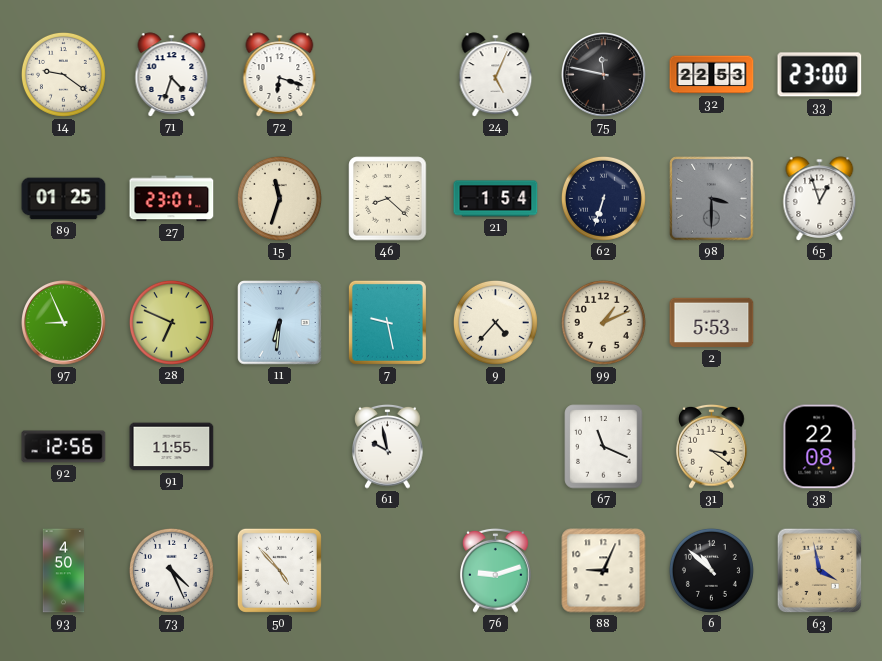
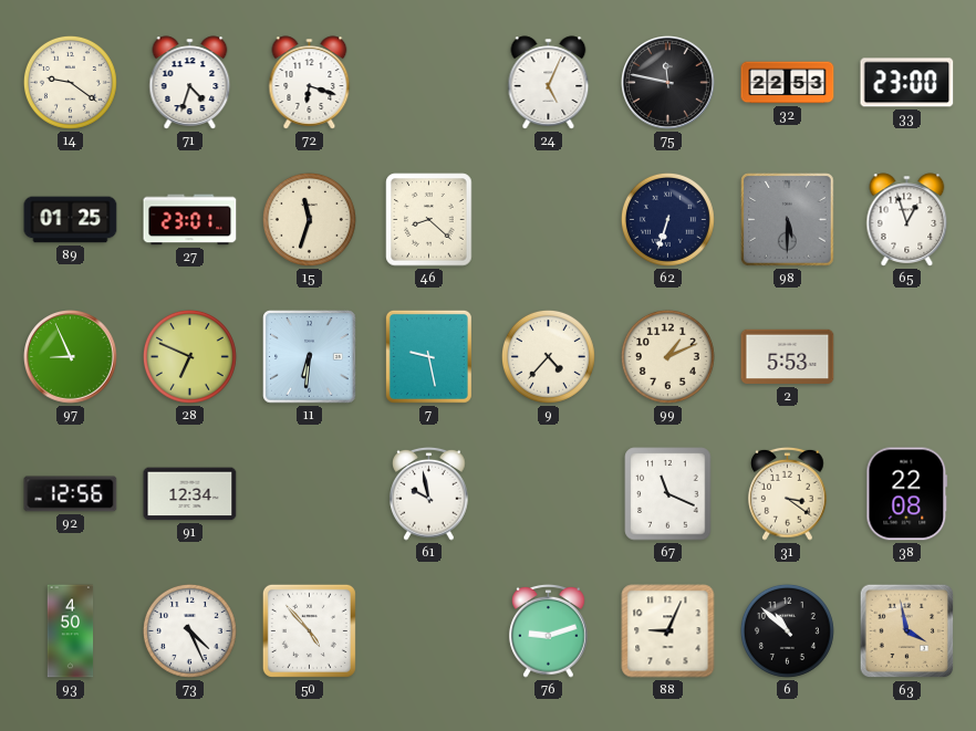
21: 1:54 -> none (496, 199)
98: 3:30 -> 5:30 (788, 220)
91: 11:55 -> 12:34 (190, 494)
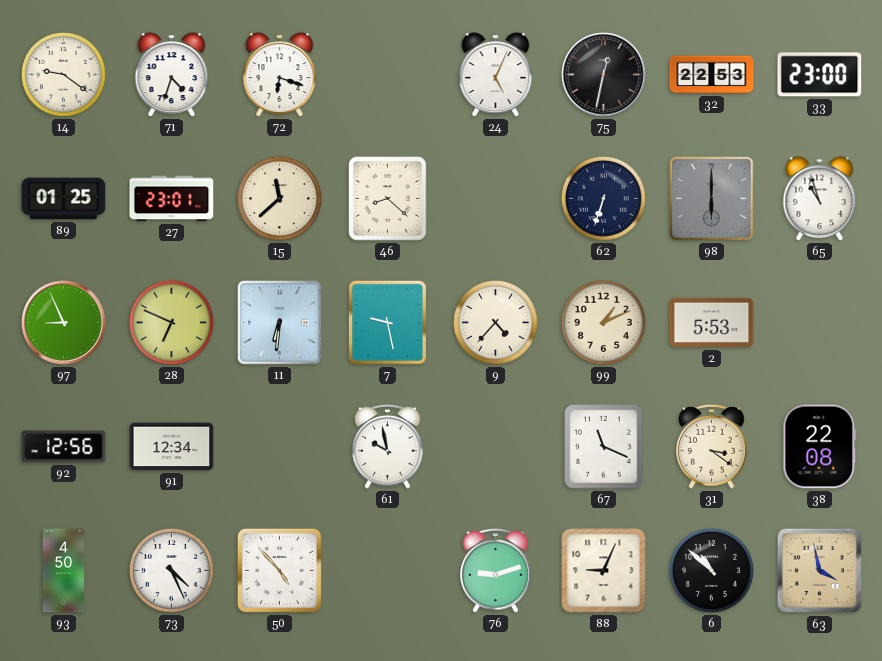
75: 11:47 -> 12:32 (604, 75)
15: 11:33 -> 11:38 (279, 198)
98: 5:30 -> 6:00 (712, 199)
65: 12:57 -> 10:57 (820, 199)
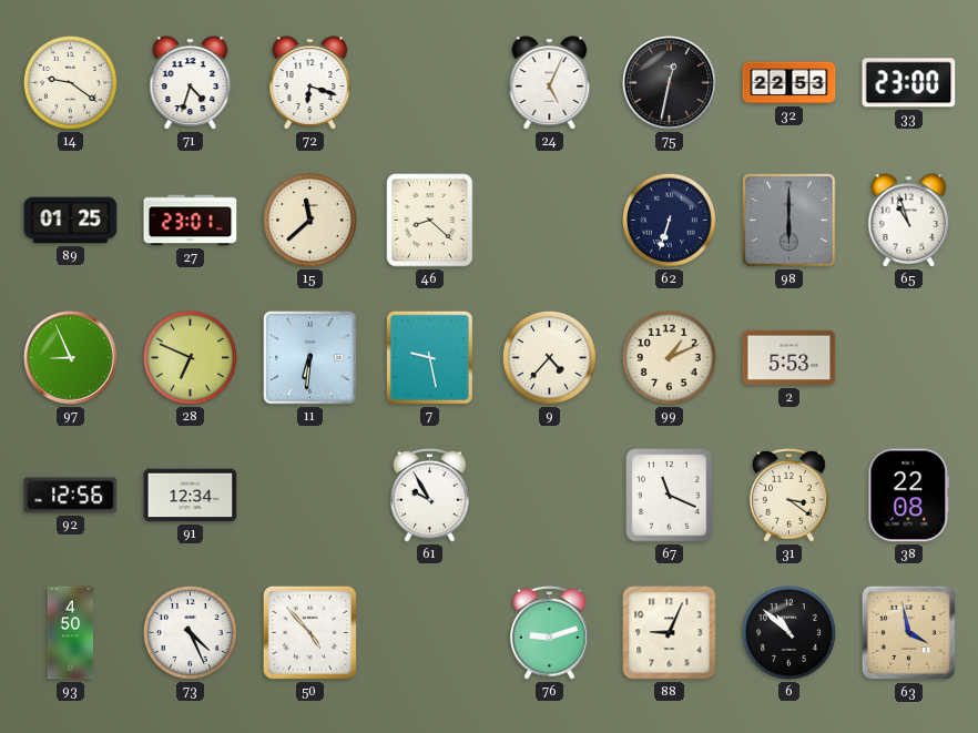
61: 9:58 -> 9:55 (430, 495)
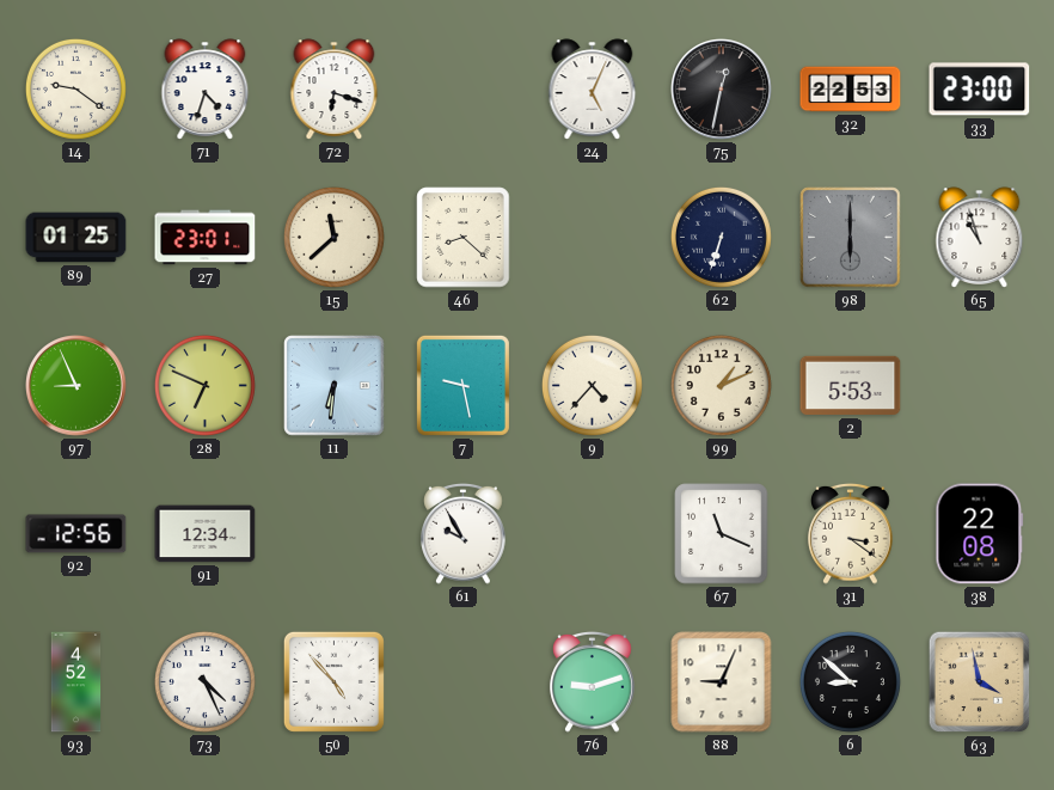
93: 4:50 -> 4:52 (76, 682)
6: 10:52 -> 8:52 (850, 681)
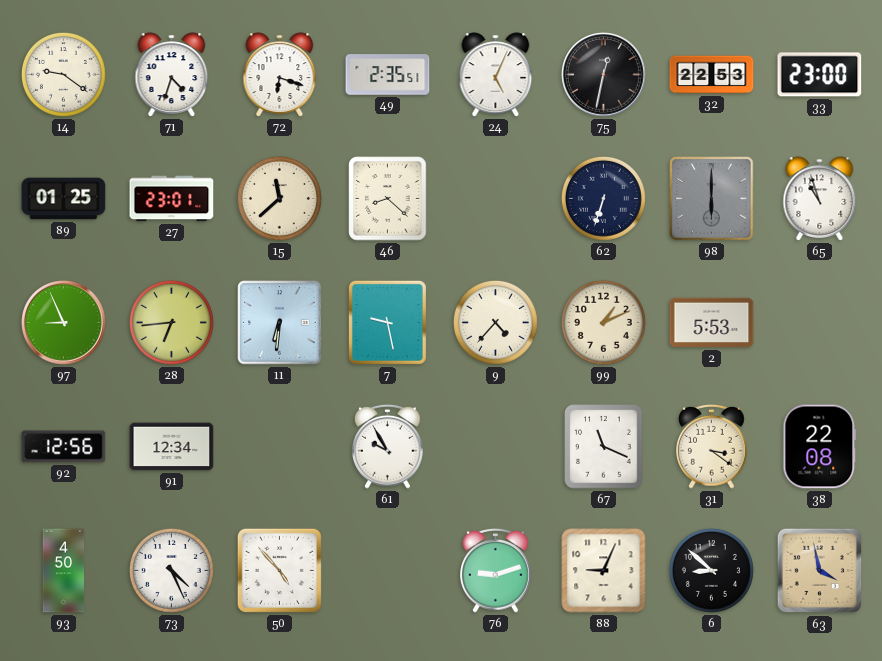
49: none -> 2:35 (388, 75)
28: 6:49 -> 6:44 (171, 322)
93: 4:52 -> 4:50 (64, 571)
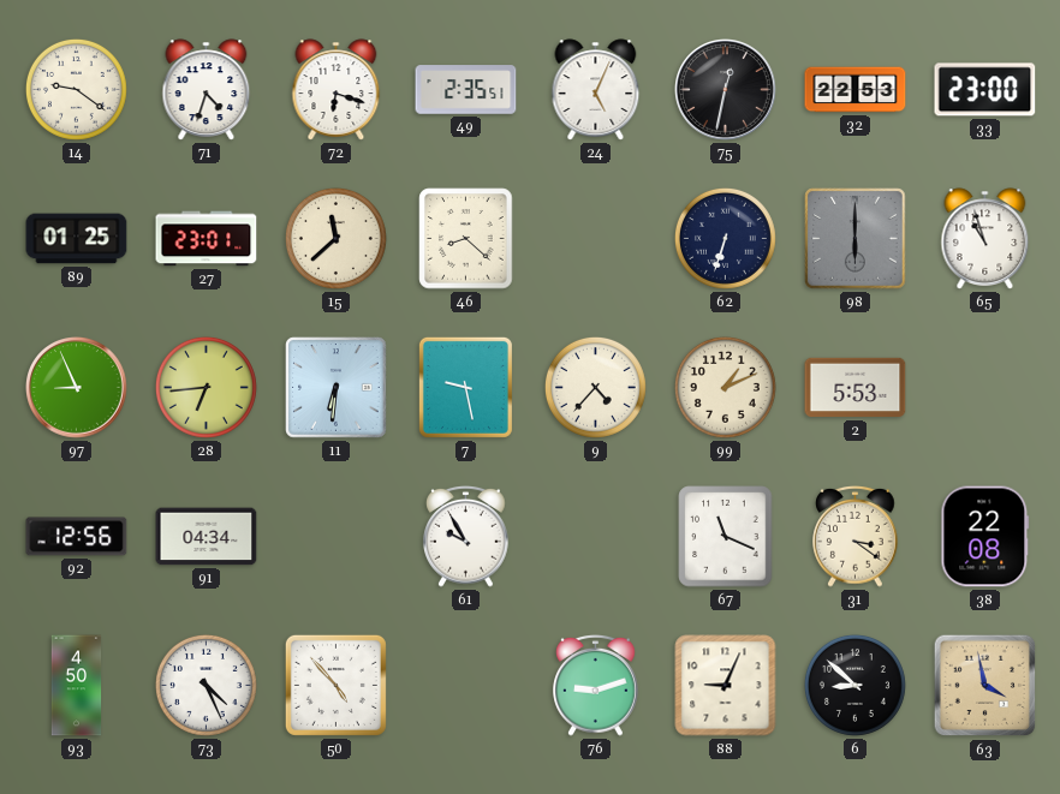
91: 12:34 -> 04:34 (207, 537)
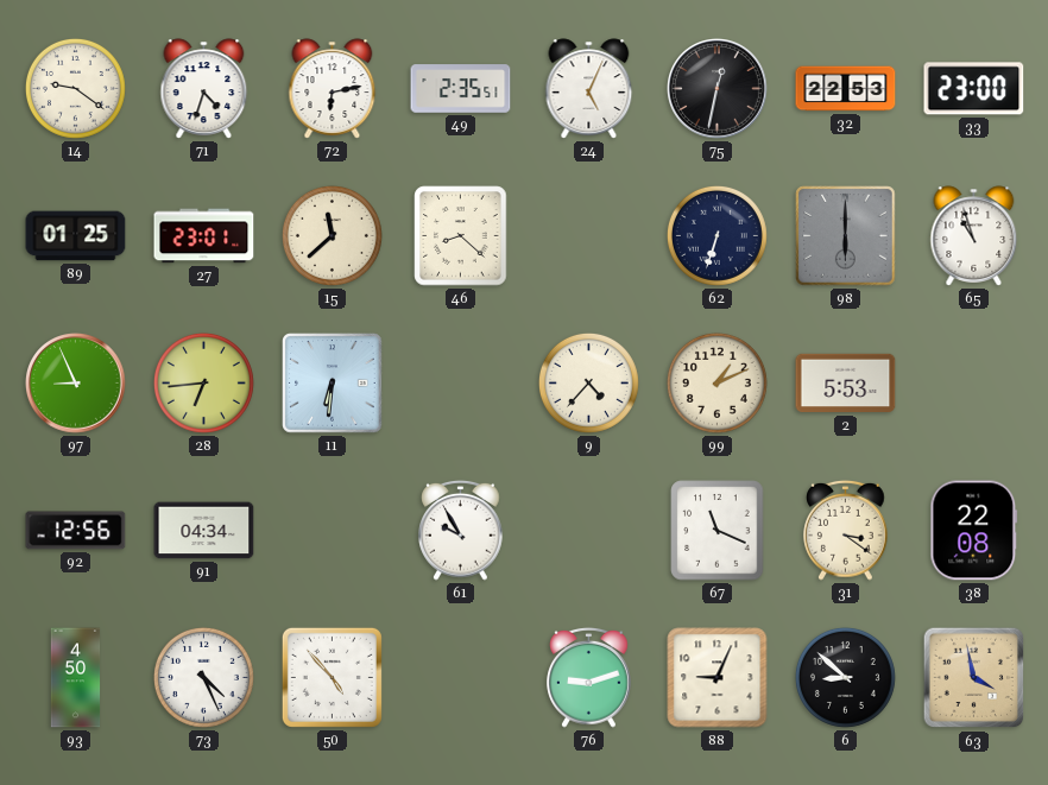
72: 6:18 -> 6:13 (333, 89)
7: 9:28 -> none (465, 387)
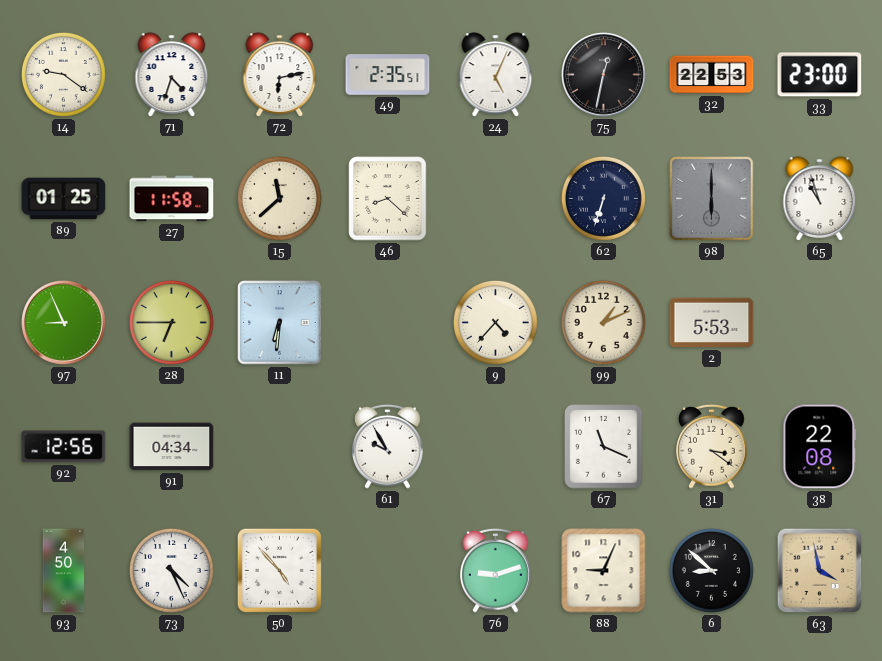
27: 23:01 -> 11:58 (172, 199)
28: 6:44 -> 6:45 (171, 322)
